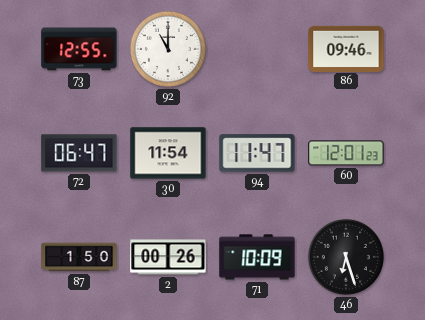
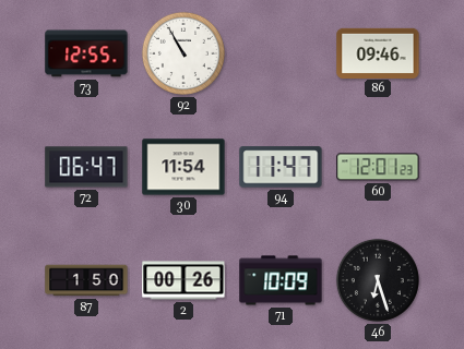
92: 11:00 -> 10:55 (183, 53)
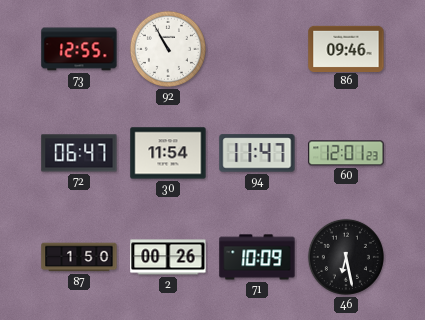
46: 6:27 -> 6:28 (346, 257)
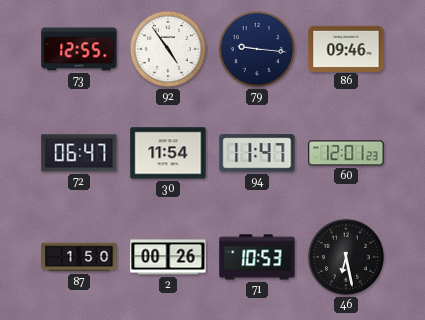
92: 10:55 -> 4:54 (168, 49)
79: none -> 9:16 (257, 49)
71: 10:09 -> 10:53 (257, 257)
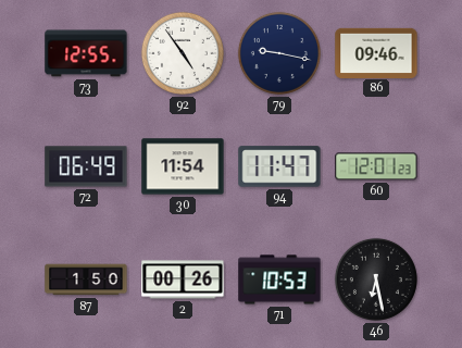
79: 9:16 -> 9:17 (279, 53)
72: 06:47 -> 06:49 (86, 166)
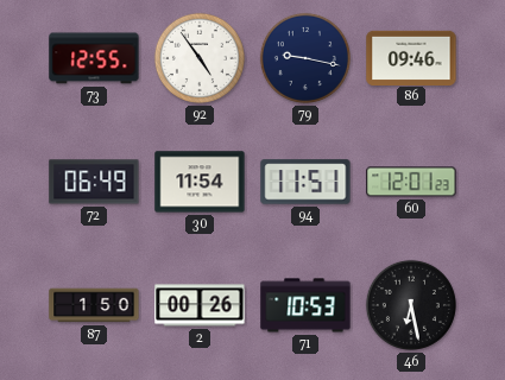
94: 11:47 -> 11:51 (305, 182)
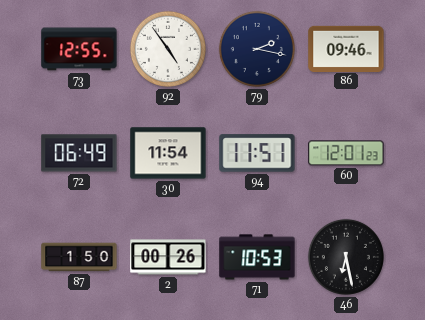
79: 9:17 -> 2:17 (257, 49)
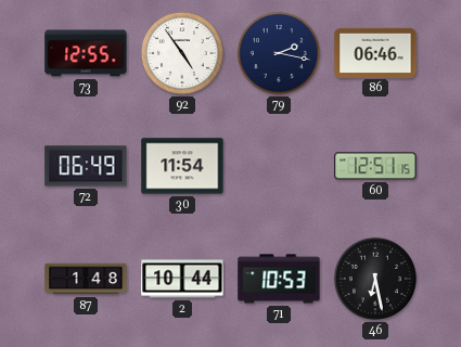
86: 09:46 -> 06:46 (375, 52)
94: 11:51 -> none (257, 153)
60: 12:01 -> 12:51 (375, 166)
87: 1:50 -> 1:48 (86, 279)
2: 00:26 -> 10:44 (182, 279)
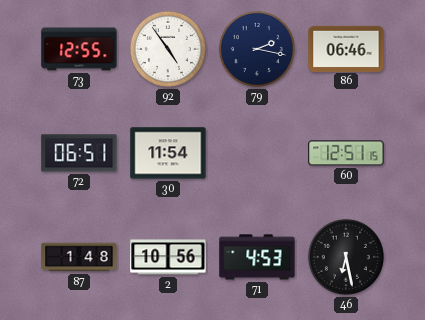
72: 06:49 -> 06:51 (79, 153)
2: 10:44 -> 10:56 (168, 257)
71: 10:53 -> 4:53 (257, 257)
